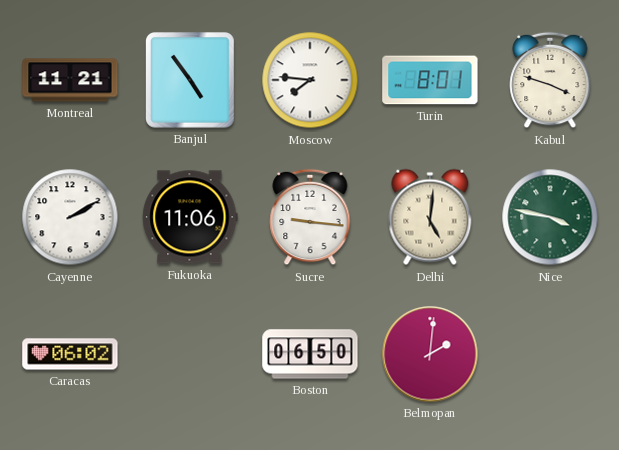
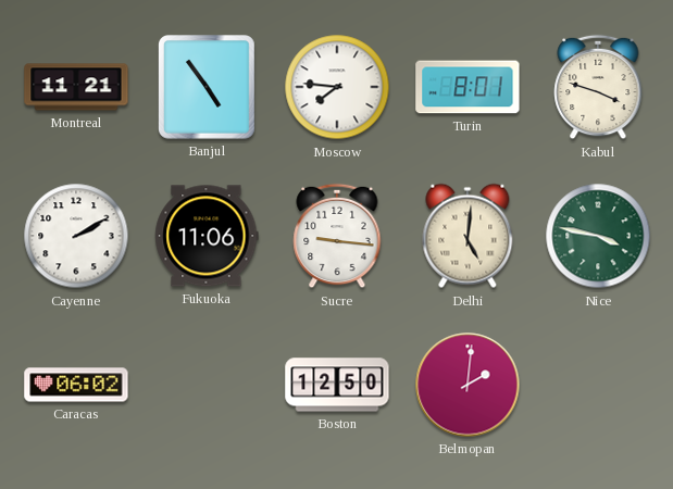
Boston: 06:50 -> 12:50 (337, 385)
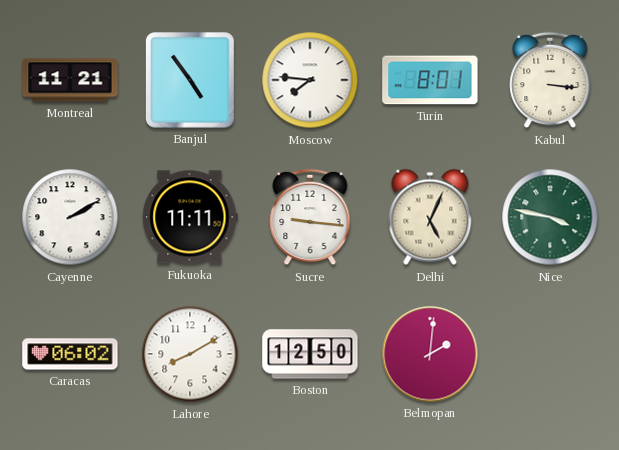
Kabul: 3:48 -> 3:16 (550, 80)
Fukuoka: 11:06 -> 11:11 (190, 217)
Delhi: 5:01 -> 5:04 (430, 217)
Lahore: none -> 8:10 (190, 354)
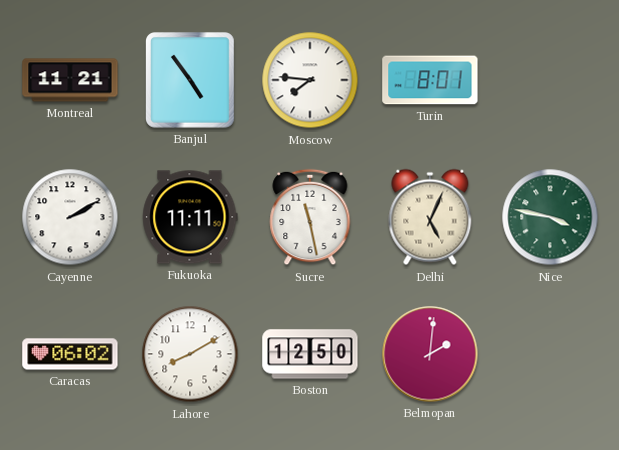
Kabul: 3:16 -> none (550, 80)
Sucre: 9:16 -> 11:28 (310, 217)
